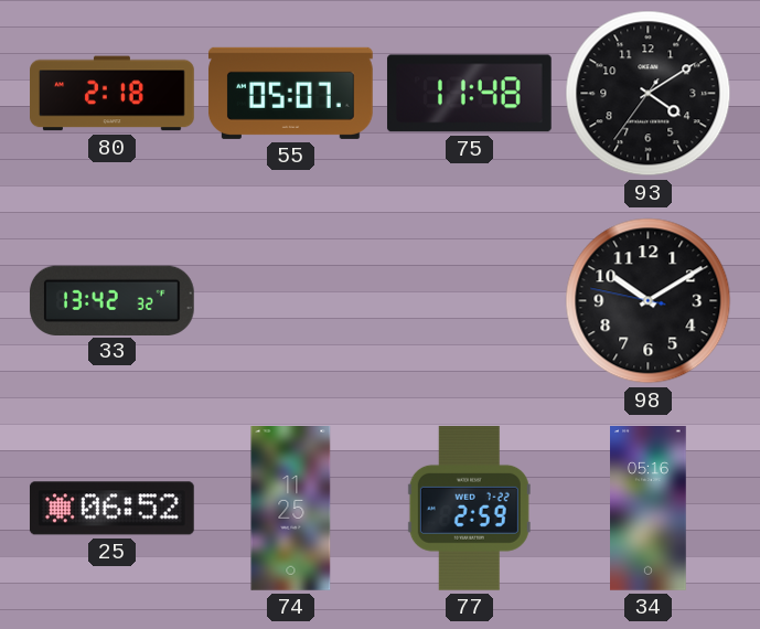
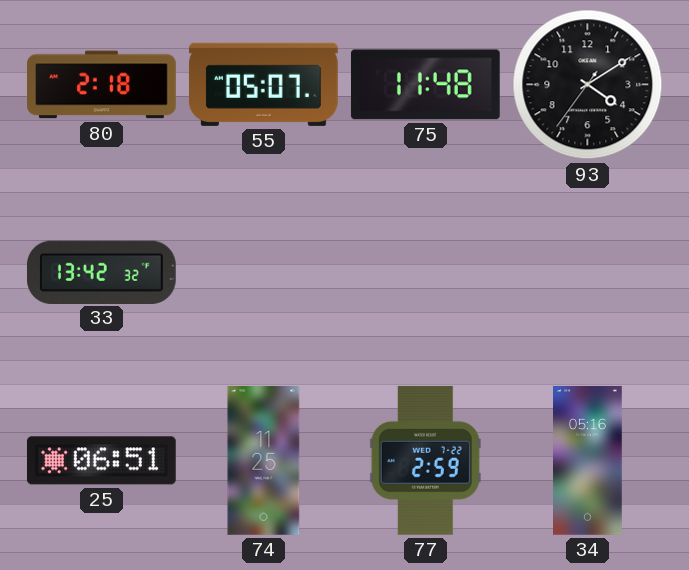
98: 10:09 -> none (649, 301)
25: 06:52 -> 06:51 (101, 461)
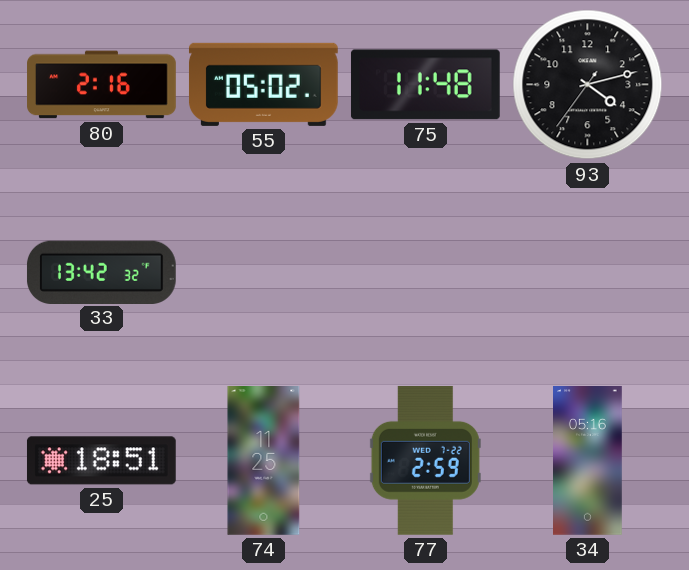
80: 2:18 -> 2:16 (102, 85)
55: 05:07 -> 05:02 (263, 84)
93: 4:09 -> 4:12 (588, 85)
25: 06:51 -> 18:51 (101, 461)
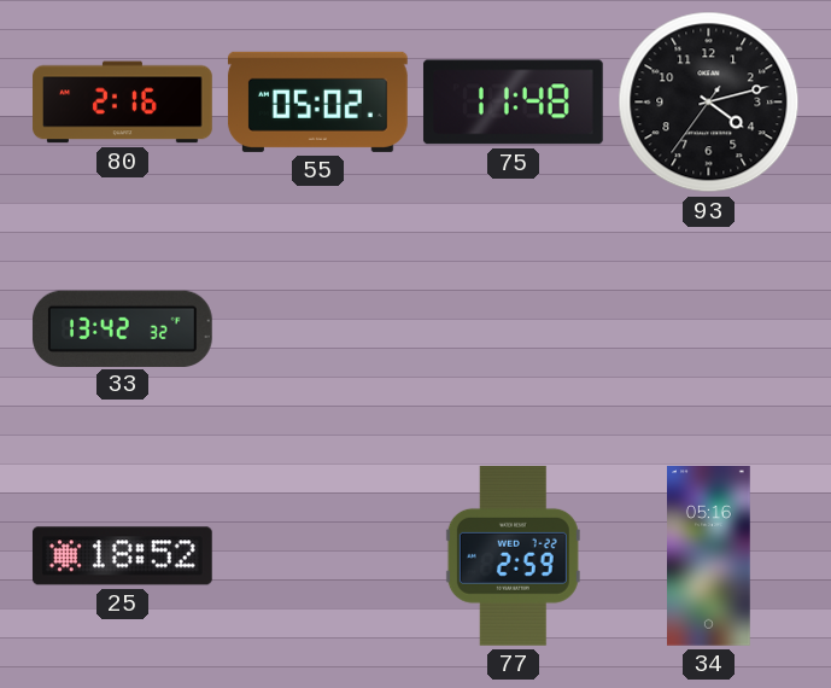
25: 18:51 -> 18:52 (122, 556)
74: 11:25 -> none (264, 461)
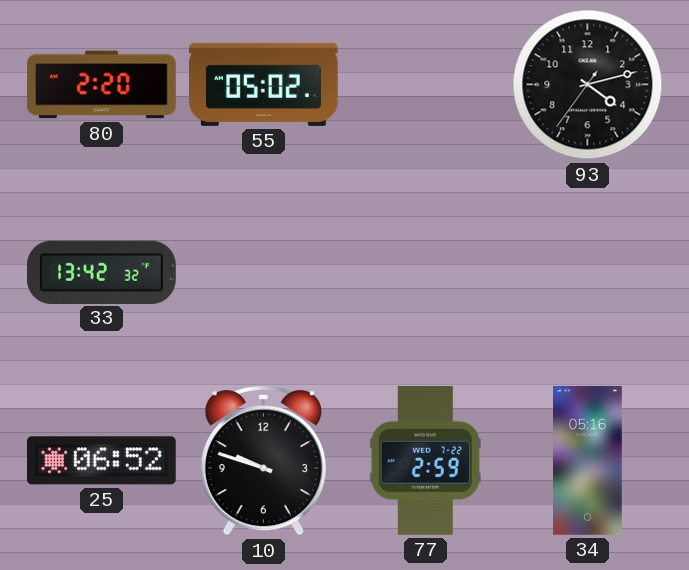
80: 2:16 -> 2:20 (102, 85)
75: 11:48 -> none (513, 103)
25: 18:52 -> 06:52 (101, 461)
10: none -> 9:48 (263, 460)
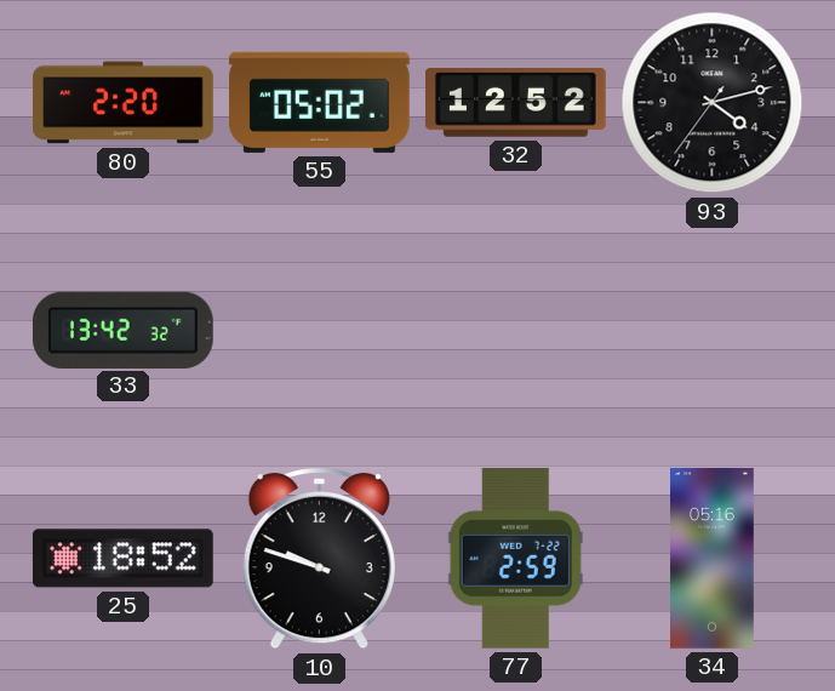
32: none -> 12:52 (515, 103)
25: 06:52 -> 18:52 (122, 559)
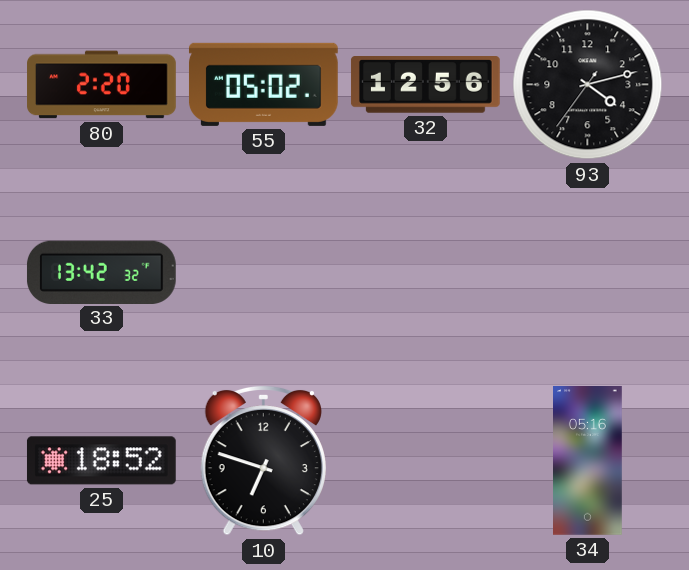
32: 12:52 -> 12:56 (425, 85)
10: 9:48 -> 6:48 (263, 460)
77: 2:59 -> none (515, 558)
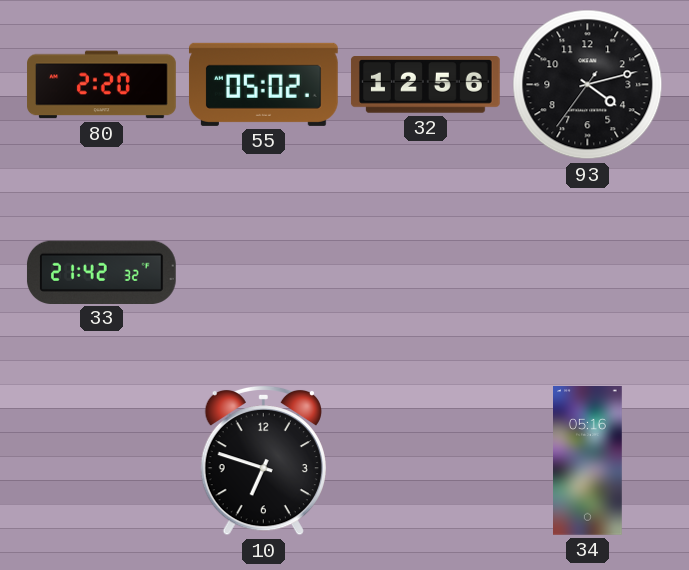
33: 13:42 -> 21:42 (101, 272)
25: 18:52 -> none (101, 461)
